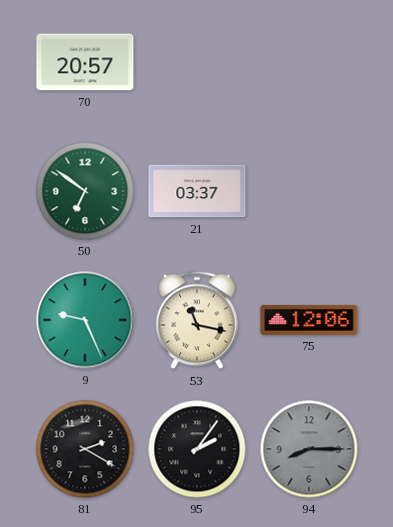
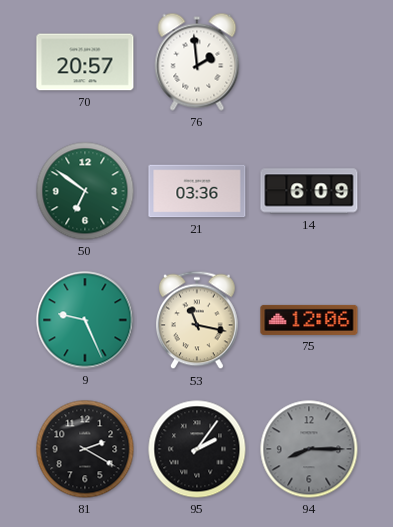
76: none -> 1:59 (197, 62)
21: 03:37 -> 03:36 (197, 191)
14: none -> 6:09 (309, 191)
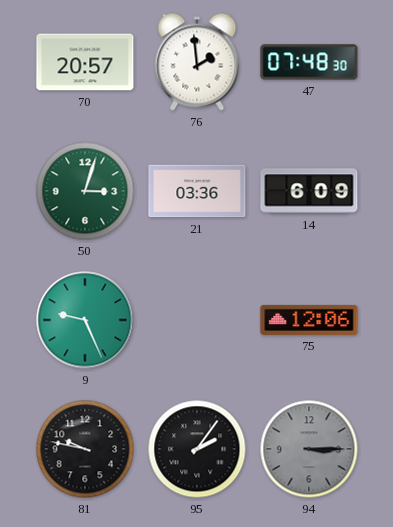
47: none -> 07:48 (309, 62)
50: 6:51 -> 3:03 (85, 191)
53: 11:17 -> none (198, 320)
81: 2:20 -> 9:47 (85, 449)
94: 8:15 -> 3:15 (309, 449)
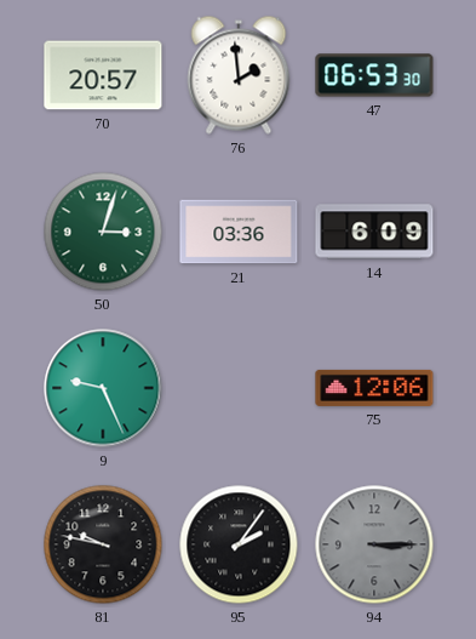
47: 07:48 -> 06:53 (374, 75)
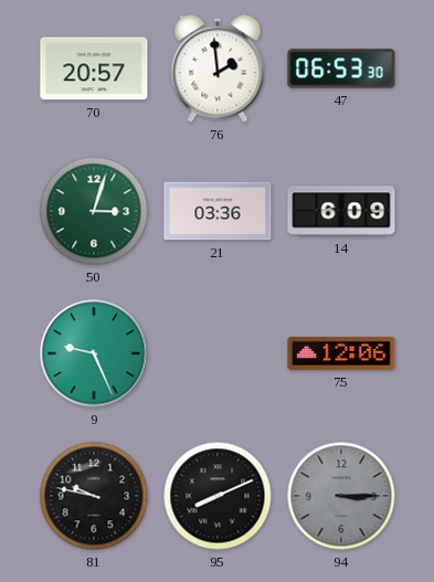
95: 2:06 -> 8:11 (218, 496)
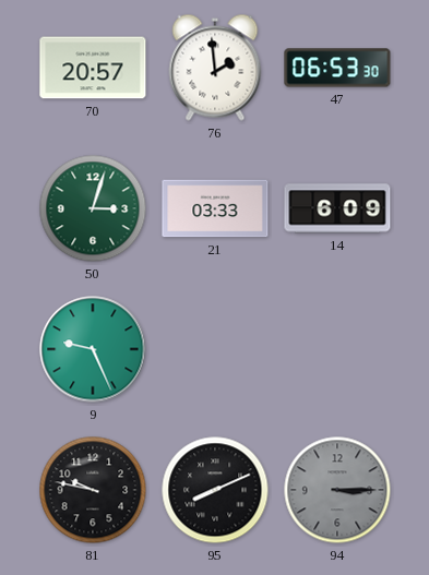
21: 03:36 -> 03:33 (215, 208)
75: 12:06 -> none (341, 353)
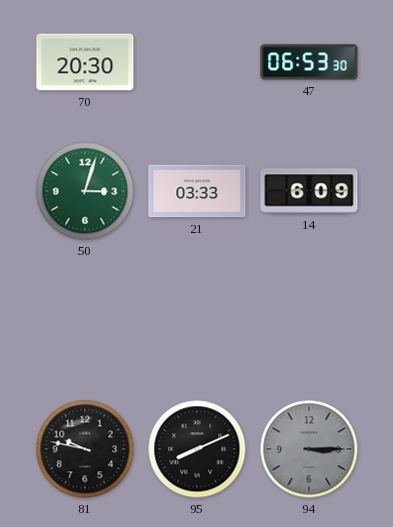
70: 20:57 -> 20:30 (85, 62)
76: 1:59 -> none (215, 68)
9: 9:26 -> none (93, 349)
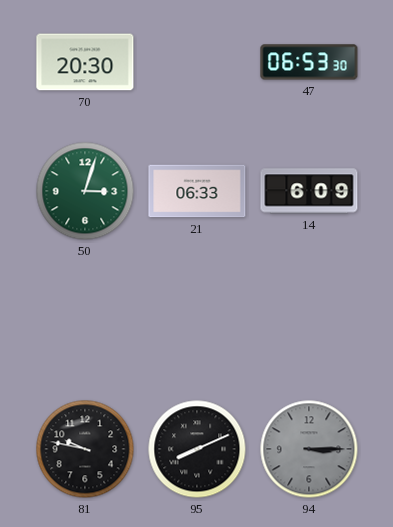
21: 03:33 -> 06:33 (197, 191)
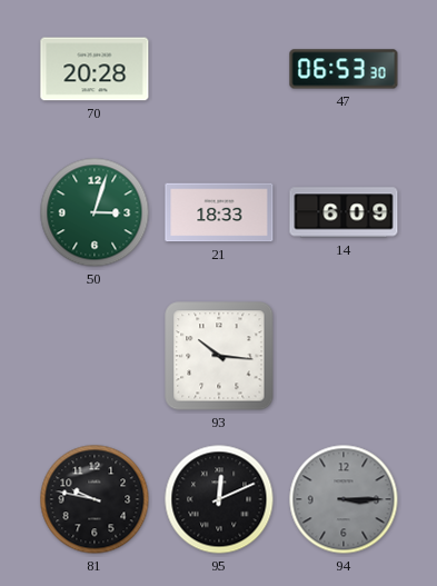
70: 20:30 -> 20:28 (95, 69)
21: 06:33 -> 18:33 (219, 212)
93: none -> 10:16 (219, 356)
95: 8:11 -> 12:11 (219, 499)
